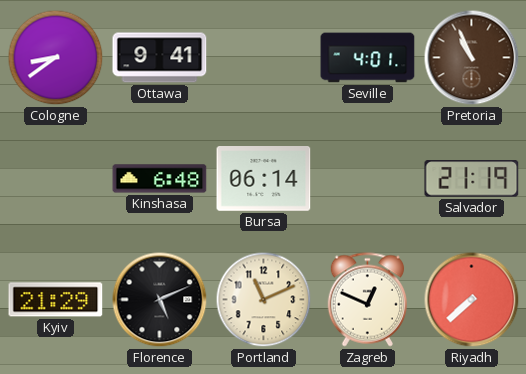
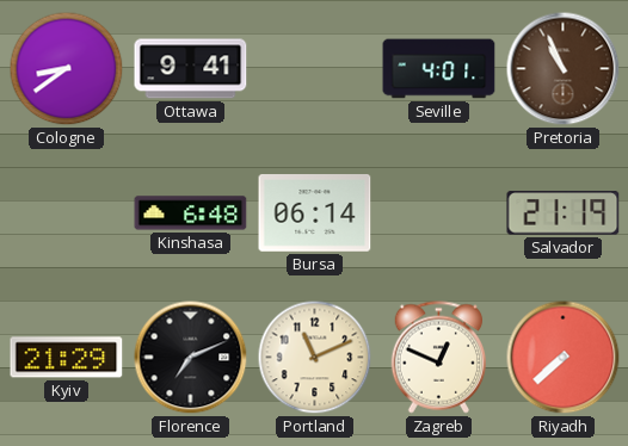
Florence: 5:11 -> 7:11 (191, 358)
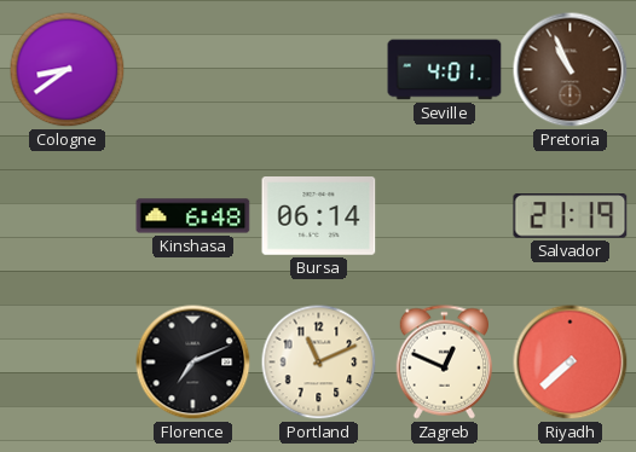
Ottawa: 9:41 -> none (191, 69)
Kyiv: 21:29 -> none (67, 358)
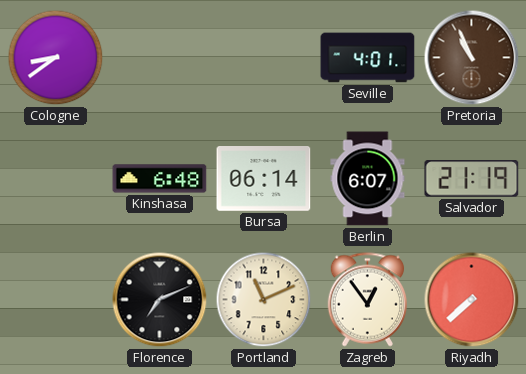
Berlin: none -> 6:07 (368, 179)
Zagreb: 12:49 -> 12:54 (367, 300)
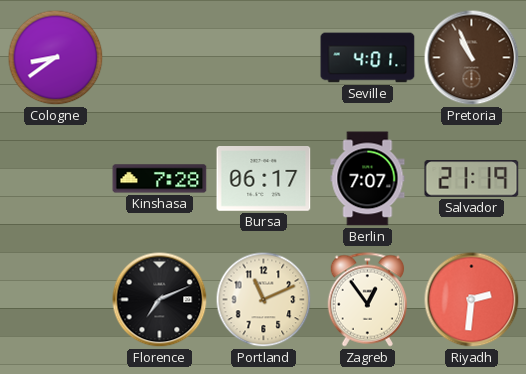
Kinshasa: 6:48 -> 7:28 (160, 179)
Bursa: 06:14 -> 06:17 (264, 179)
Berlin: 6:07 -> 7:07 (368, 179)
Riyadh: 7:38 -> 2:31 (472, 300)
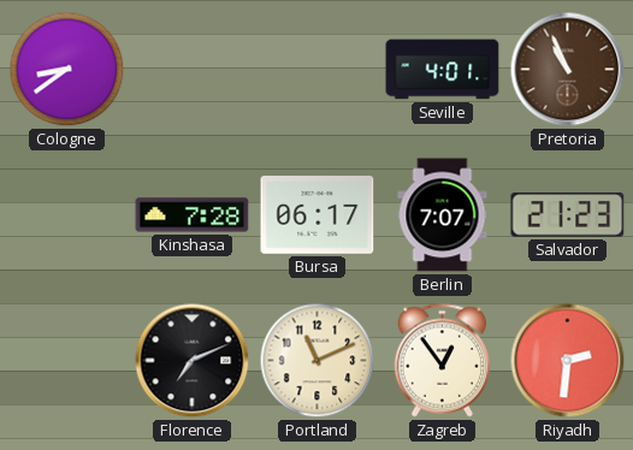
Salvador: 21:19 -> 21:23 (568, 215)
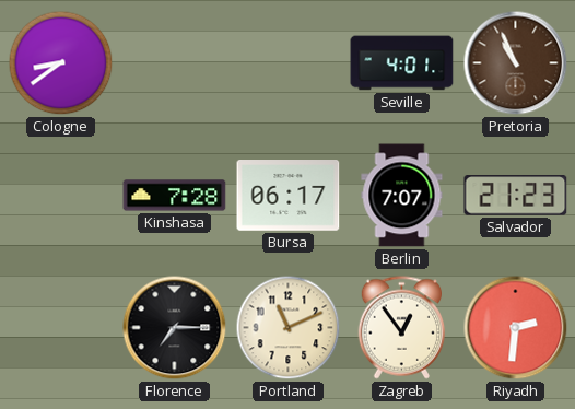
Florence: 7:11 -> 7:15 (175, 328)
